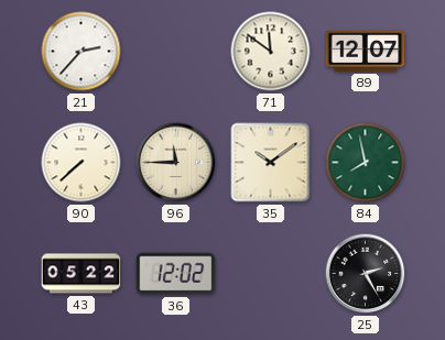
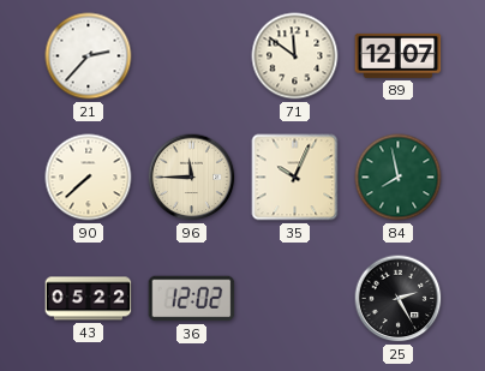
35: 10:09 -> 10:04 (295, 178)
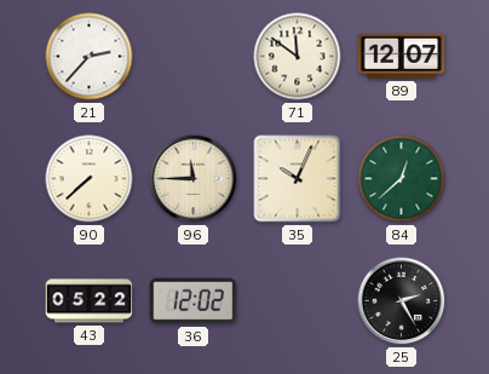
84: 7:58 -> 12:38 (402, 179)
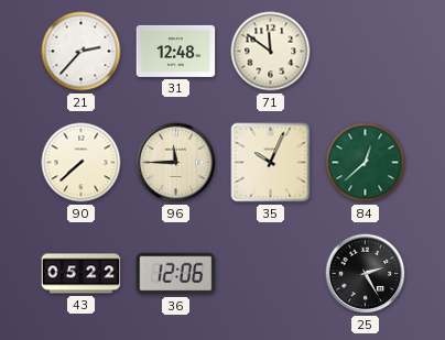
31: none -> 12:48 (176, 51)
89: 12:07 -> none (402, 56)
36: 12:02 -> 12:06 (176, 274)
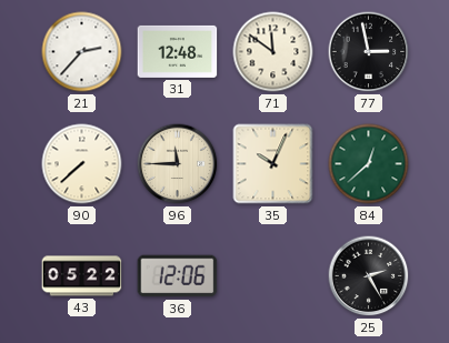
77: none -> 2:58 (369, 52)
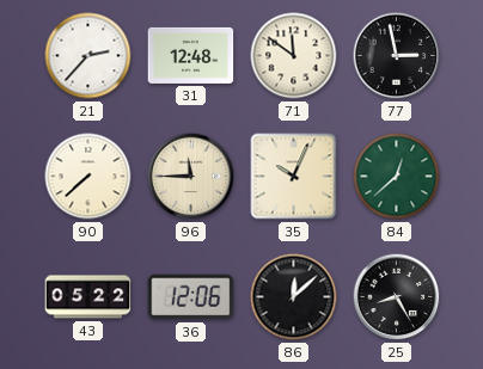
86: none -> 12:08 (294, 297)
25: 2:25 -> 8:25 (397, 297)
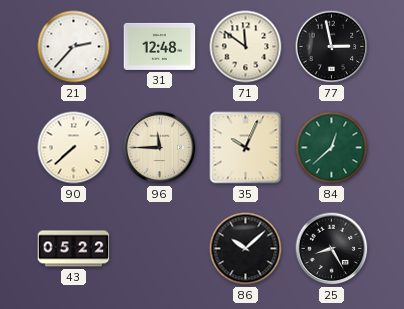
36: 12:06 -> none (191, 297)
86: 12:08 -> 10:08 (246, 249)
